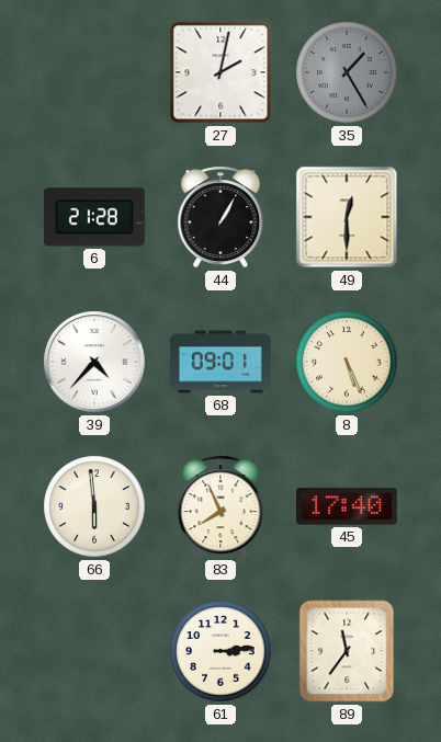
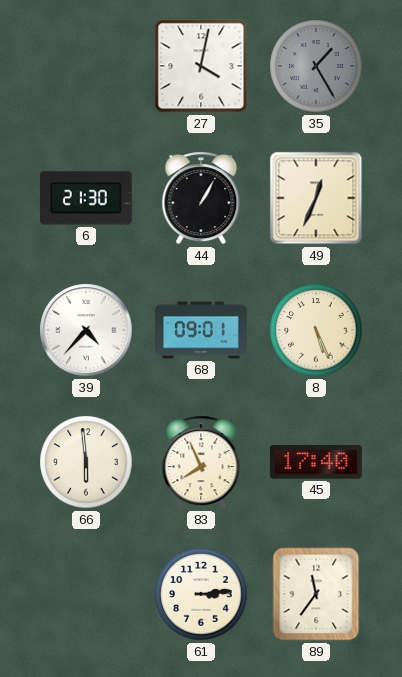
27: 2:02 -> 4:02 (201, 66)
6: 21:28 -> 21:30 (86, 198)
49: 12:30 -> 12:34 (316, 198)
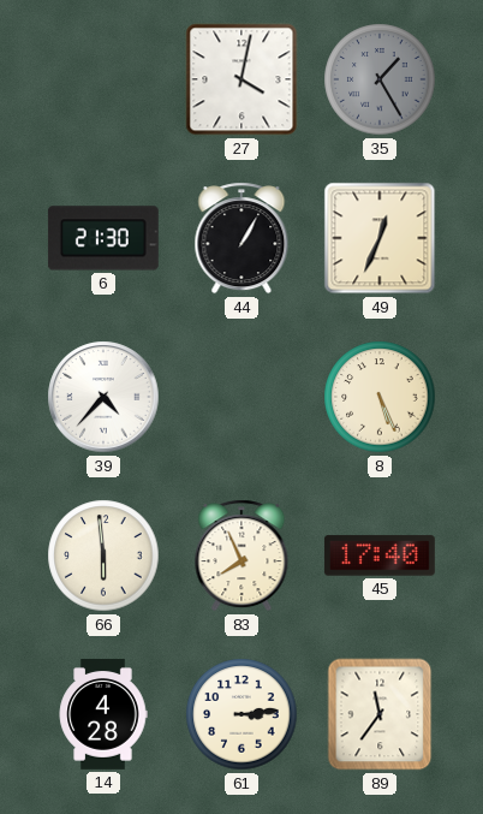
68: 09:01 -> none (202, 330)
14: none -> 4:28 (103, 714)
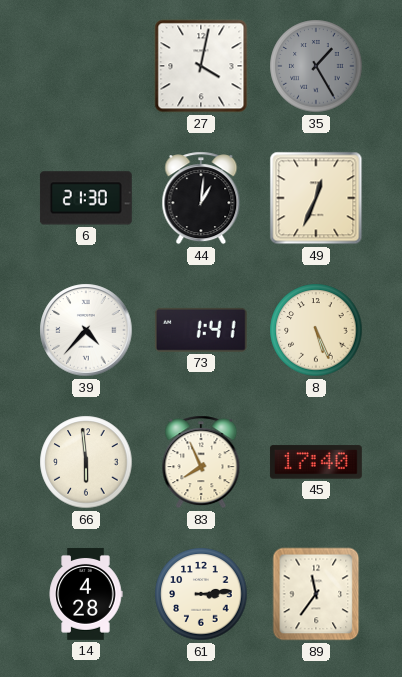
44: 1:05 -> 1:01 (201, 198)
73: none -> 1:41 (201, 330)
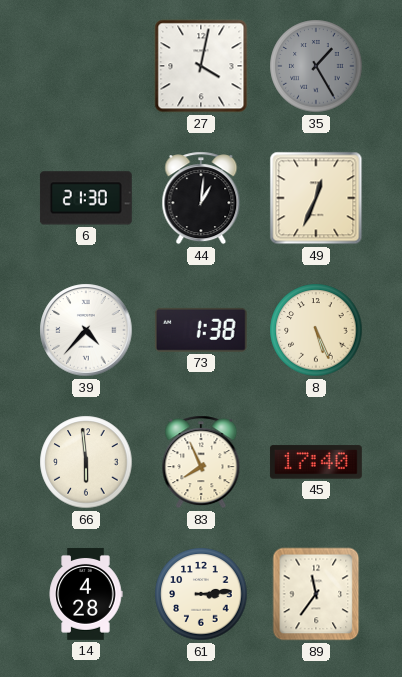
73: 1:41 -> 1:38 (201, 330)
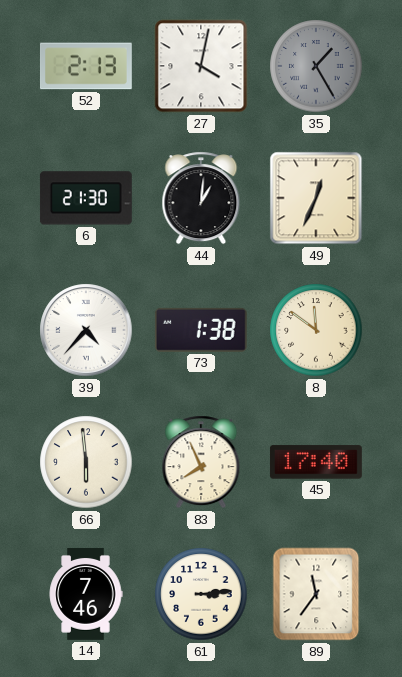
52: none -> 2:13 (86, 66)
8: 5:26 -> 11:51 (316, 330)
14: 4:28 -> 7:46 (86, 594)
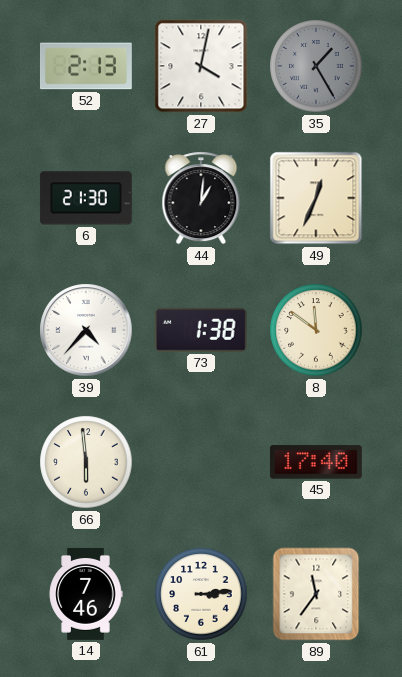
83: 7:56 -> none (201, 462)
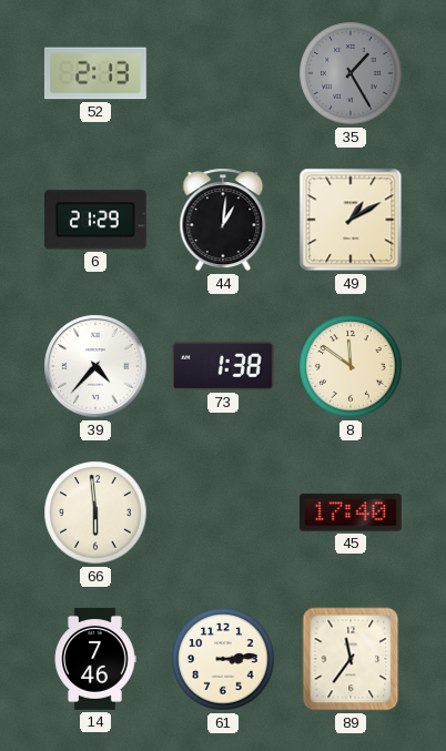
27: 4:02 -> none (201, 66)
6: 21:30 -> 21:29 (95, 220)
49: 12:34 -> 1:10 (351, 220)
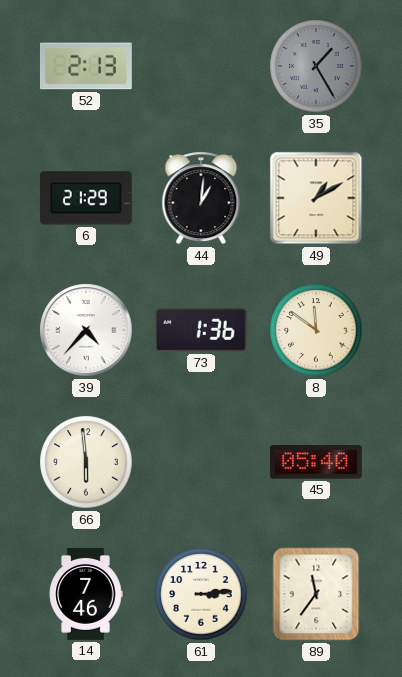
73: 1:38 -> 1:36 (201, 330)
45: 17:40 -> 05:40 (316, 462)
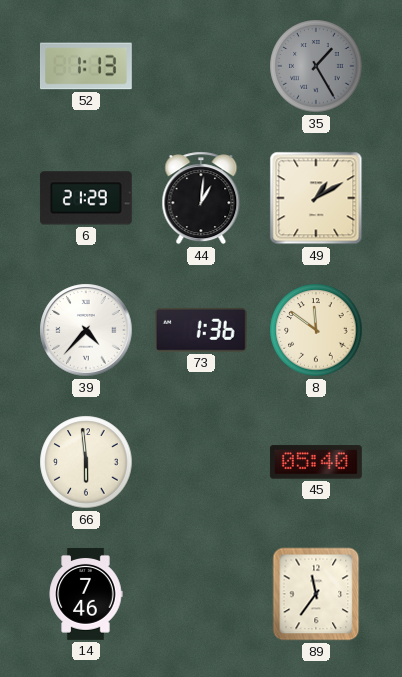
52: 2:13 -> 1:13 (86, 66)
61: 3:14 -> none (201, 594)
